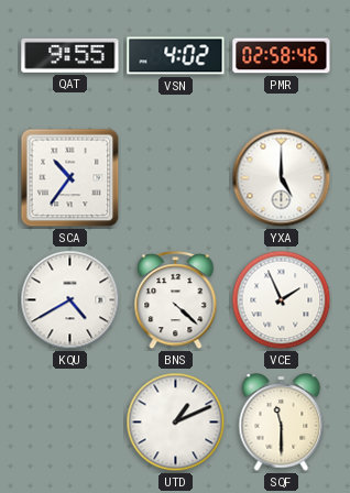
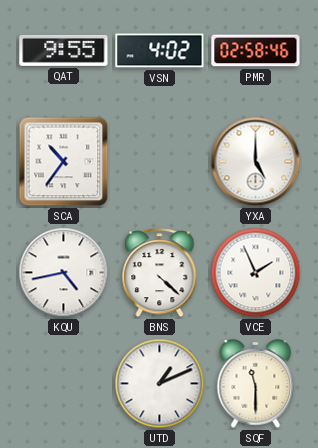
KQU: 4:40 -> 4:43 (64, 273)
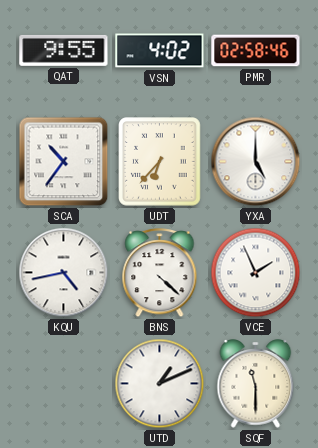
UDT: none -> 6:37 (160, 162)
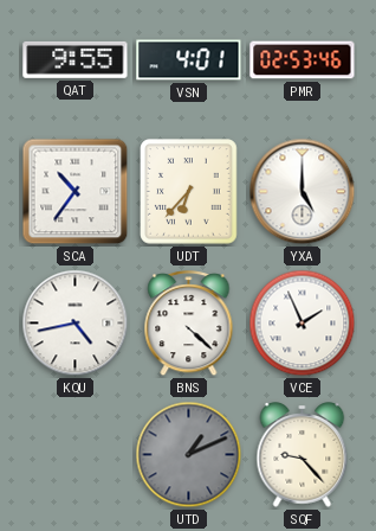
VSN: 4:02 -> 4:01 (189, 60)
PMR: 02:58 -> 02:53 (303, 60)
UTD dial: white -> grey (189, 455)
SQF: 11:30 -> 9:23 (303, 455)
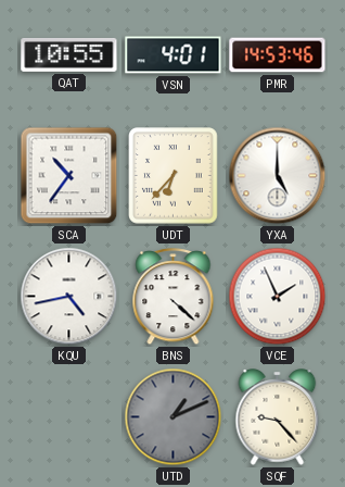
QAT: 9:55 -> 10:55 (69, 54)
PMR: 02:53 -> 14:53 (278, 55)
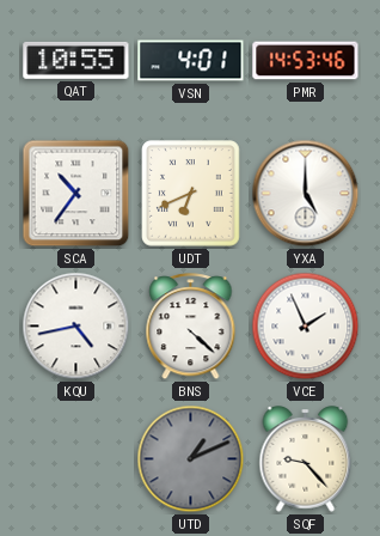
UDT: 6:37 -> 6:41 (191, 194)
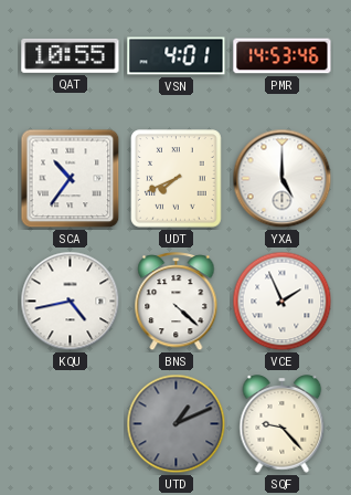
UDT: 6:41 -> 7:41 (177, 179)
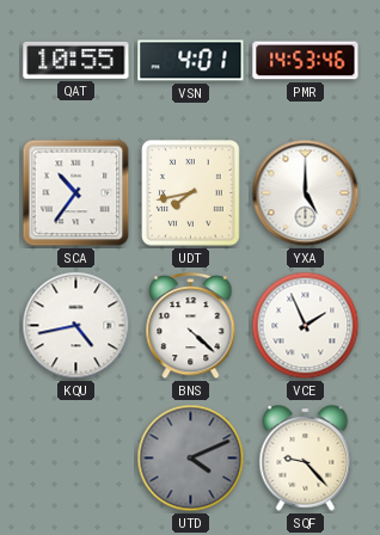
UDT: 7:41 -> 7:43 (191, 193)
UTD: 1:11 -> 4:11 (191, 459)
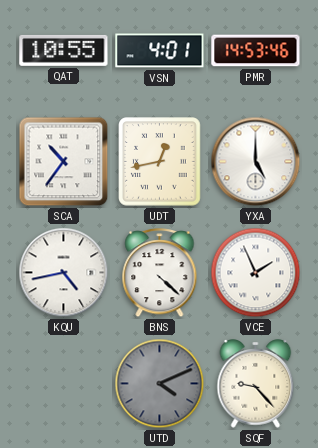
UDT: 7:43 -> 12:43 (160, 162)
